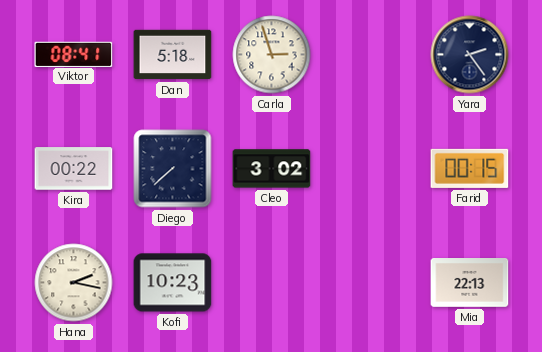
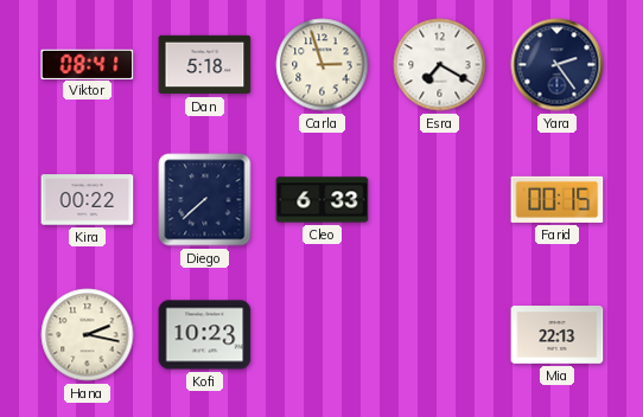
Esra: none -> 7:20 (440, 65)
Cleo: 3:02 -> 6:33 (323, 200)
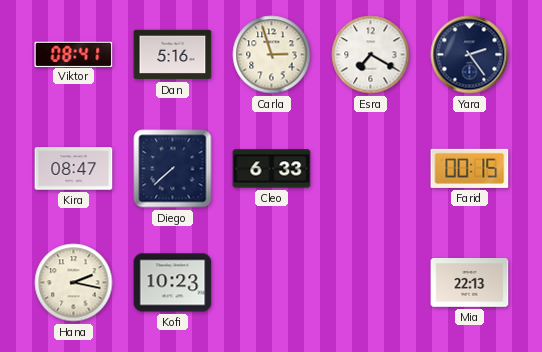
Dan: 5:18 -> 5:16 (173, 55)
Kira: 00:22 -> 08:47 (74, 169)
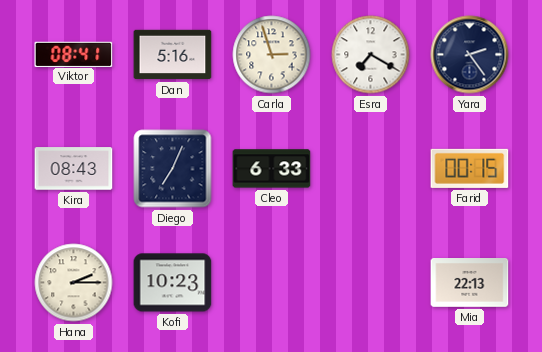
Kira: 08:47 -> 08:43 (74, 169)
Diego: 7:38 -> 7:04 (173, 169)
Hana: 2:17 -> 2:15 (74, 283)
